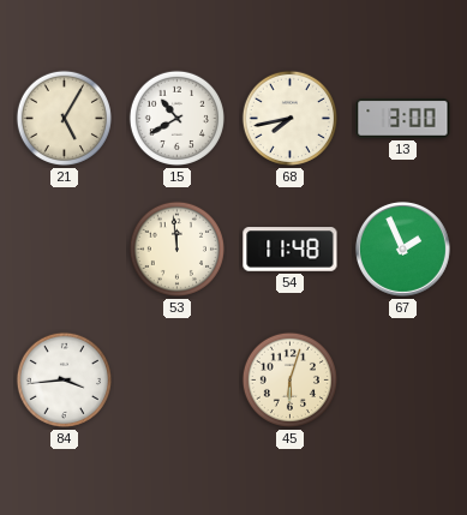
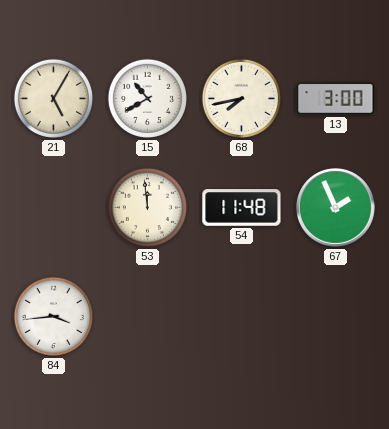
45: 6:03 -> none (289, 379)
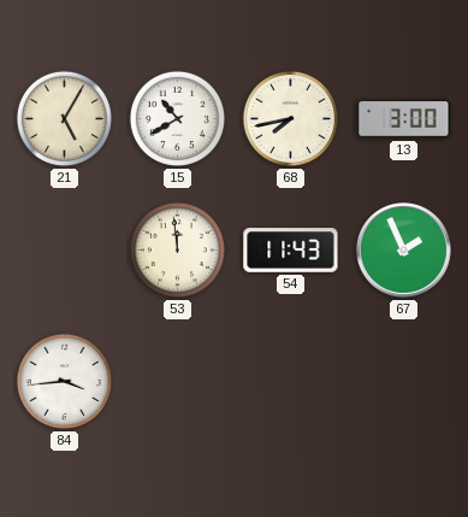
54: 11:48 -> 11:43 (291, 251)
